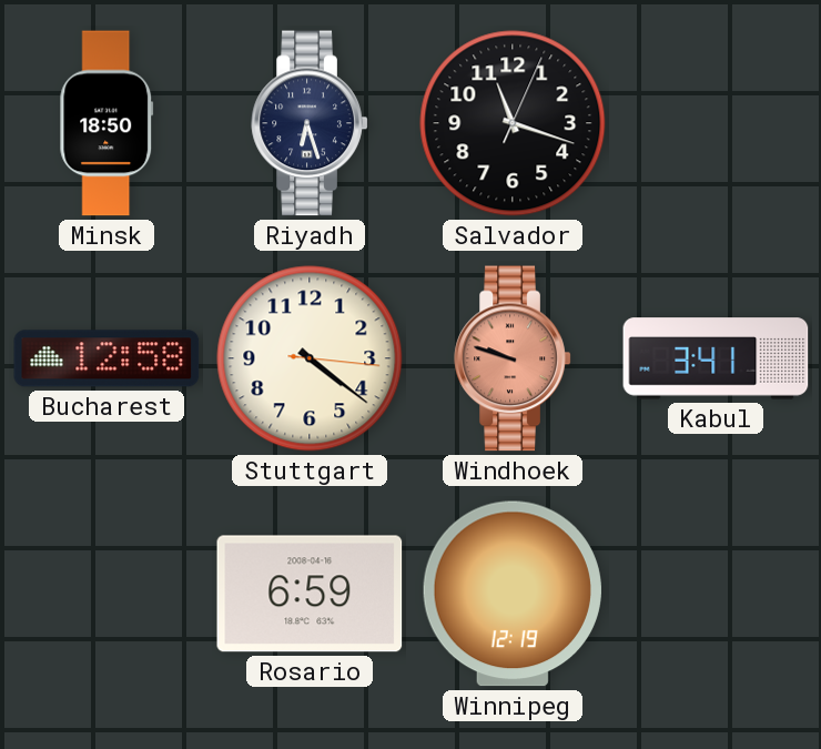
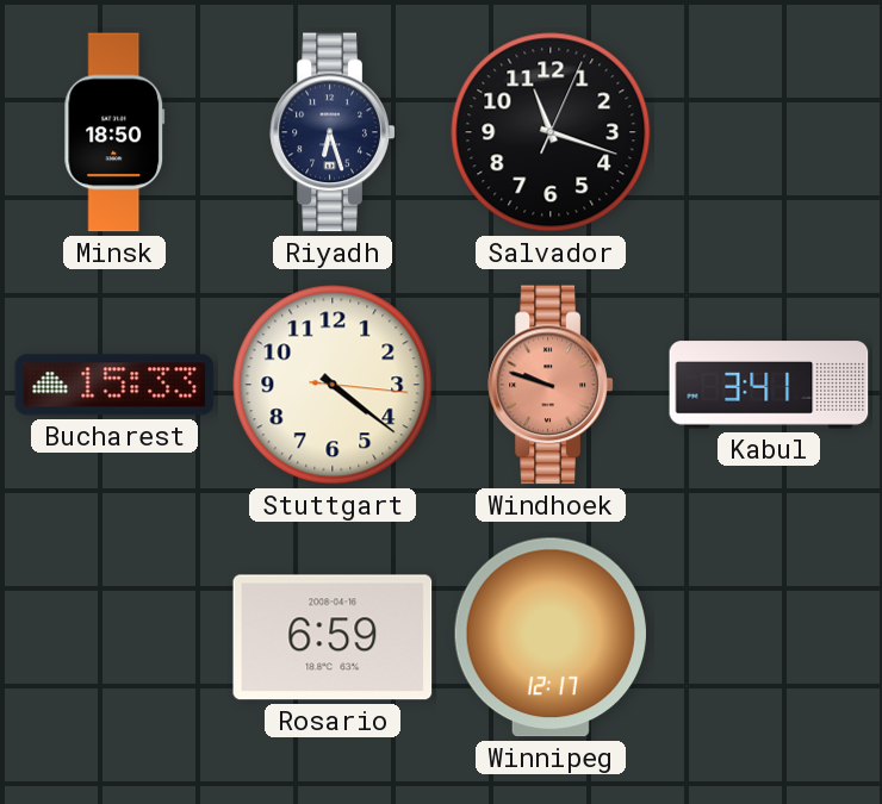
Bucharest: 12:58 -> 15:33 (114, 385)
Winnipeg: 12:19 -> 12:17 (551, 637)
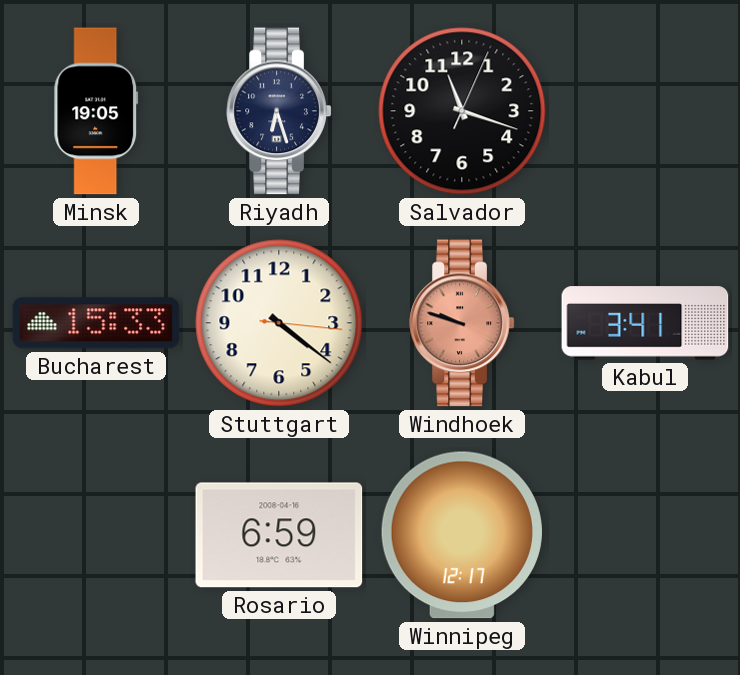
Minsk: 18:50 -> 19:05 (96, 111)
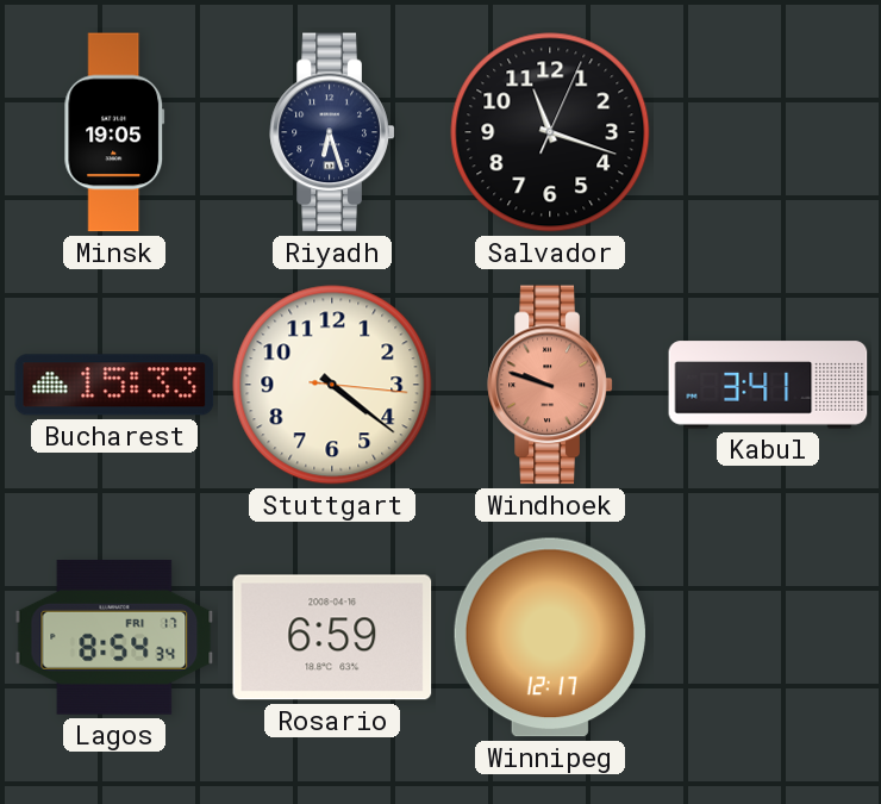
Lagos: none -> 8:54 (114, 637)
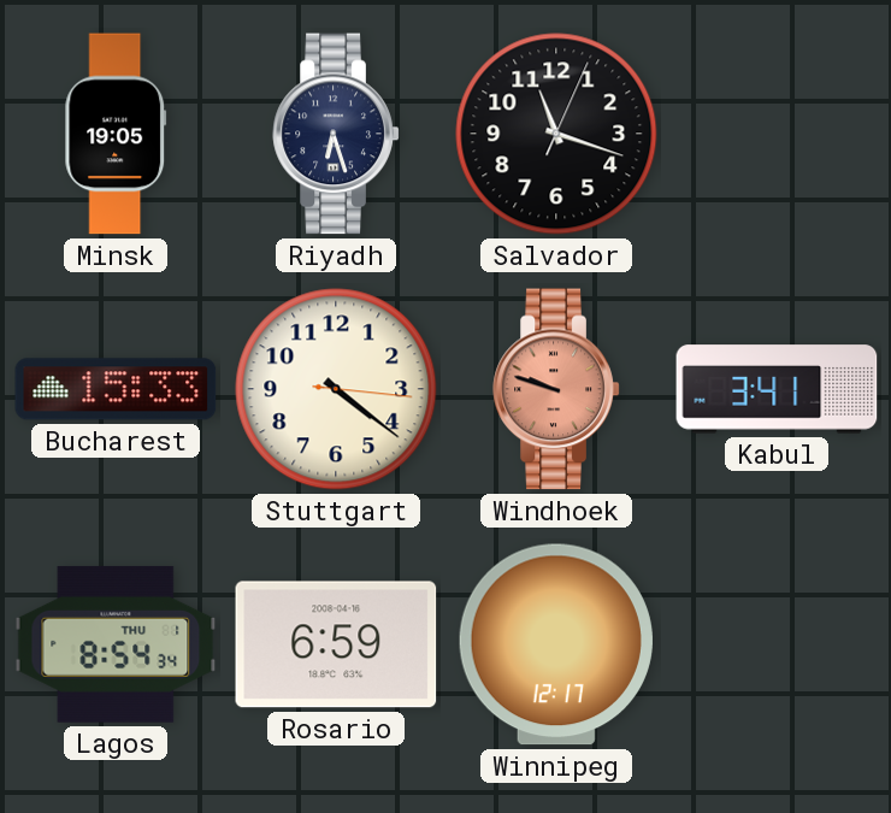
Lagos date: FRI 17 -> THU 1 (116, 644)
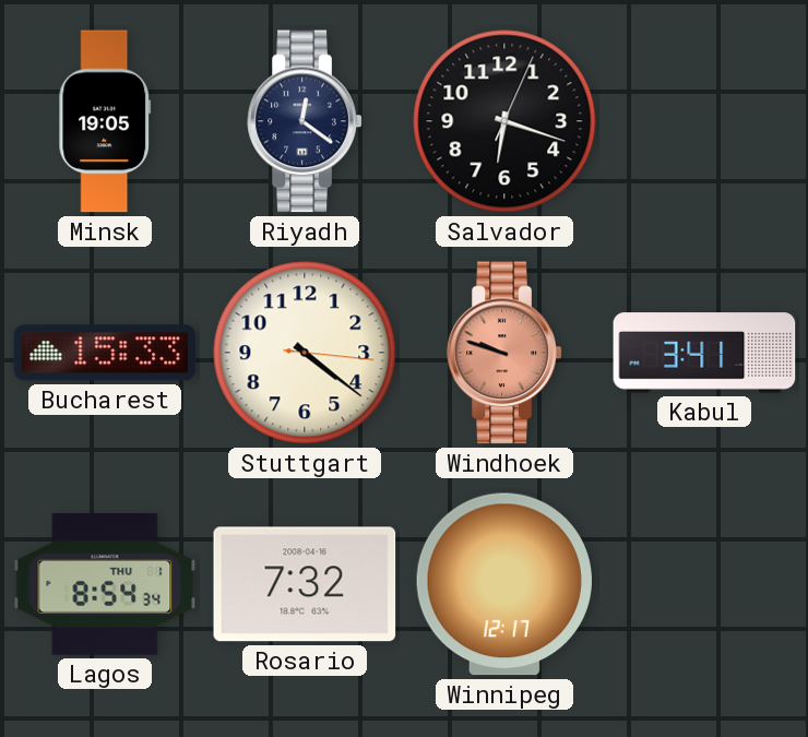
Riyadh: 6:27 -> 12:21 (305, 121)
Salvador: 11:18 -> 6:18 (504, 121)
Rosario: 6:59 -> 7:32 (305, 584)
